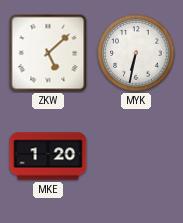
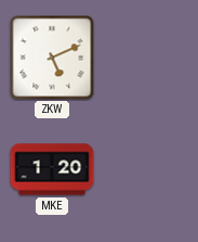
ZKW: 5:08 -> 5:11 (52, 58)
MYK: 6:32 -> none (136, 53)
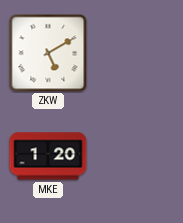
ZKW: 5:11 -> 5:10 (48, 53)
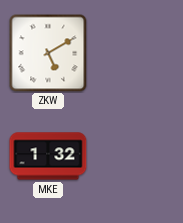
MKE: 1:20 -> 1:32 (48, 156)
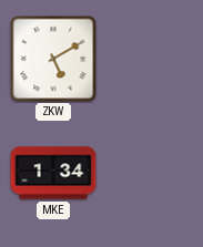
MKE: 1:32 -> 1:34 (53, 173)
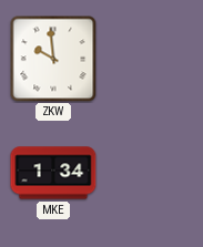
ZKW: 5:10 -> 9:59 (53, 59)
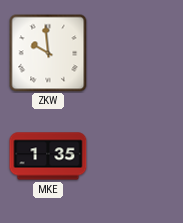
MKE: 1:34 -> 1:35 (48, 156)
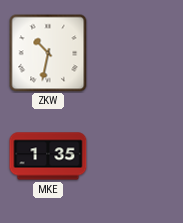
ZKW: 9:59 -> 10:32 (48, 53)
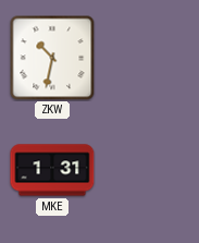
MKE: 1:35 -> 1:31 (52, 170)
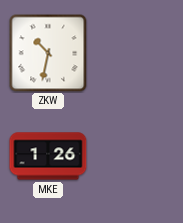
MKE: 1:31 -> 1:26 (48, 156)
